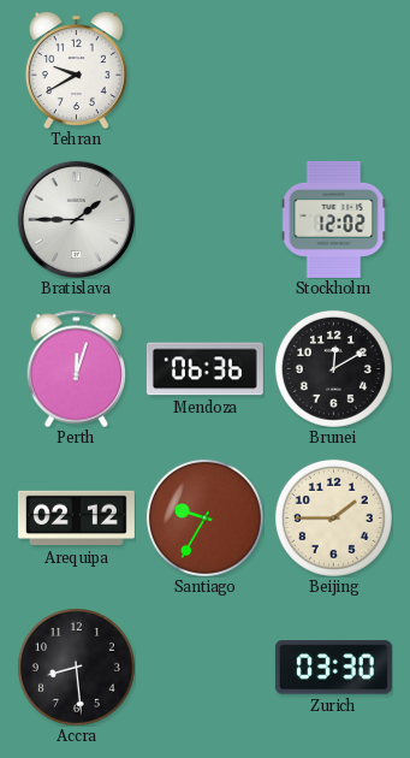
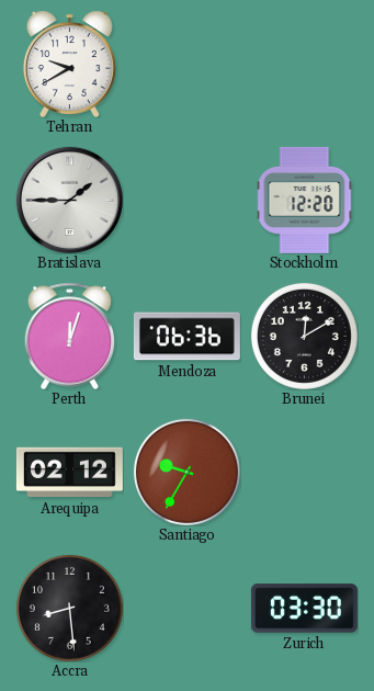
Stockholm: 12:02 -> 12:20 (305, 200)
Beijing: 1:45 -> none (333, 517)
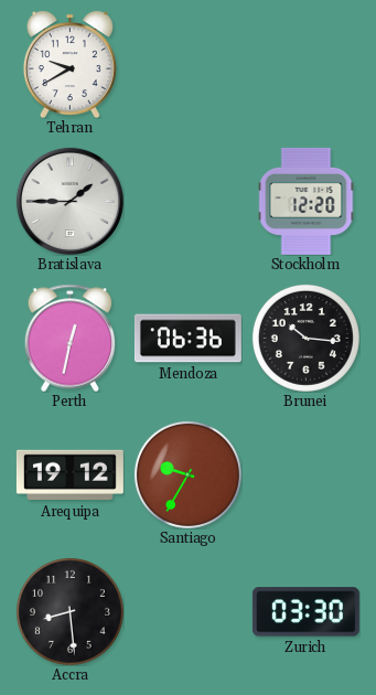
Perth: 12:03 -> 12:32 (71, 338)
Brunei: 12:10 -> 10:16 (305, 338)
Arequipa: 02:12 -> 19:12 (69, 475)
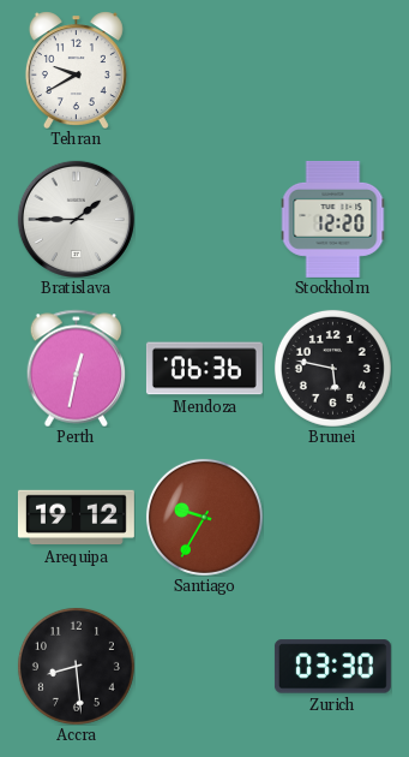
Brunei: 10:16 -> 5:47 (332, 368)
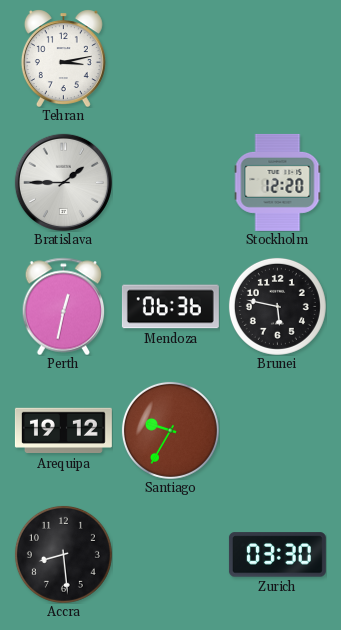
Tehran: 9:40 -> 3:13 (63, 58)
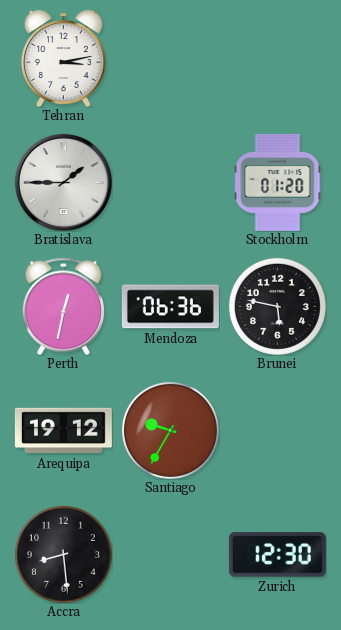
Stockholm: 12:20 -> 01:20 (278, 182)
Zurich: 03:30 -> 12:30 (277, 555)
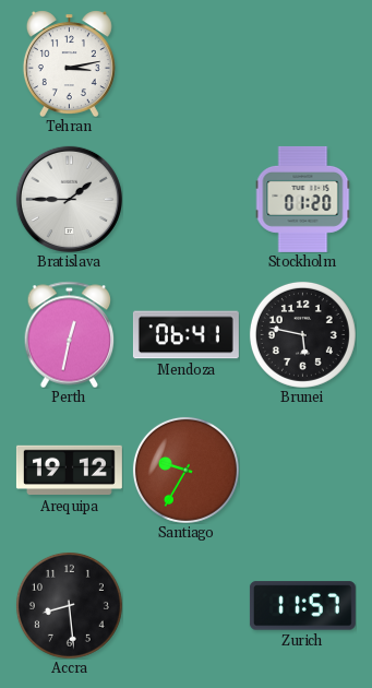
Mendoza: 06:36 -> 06:41 (185, 335)
Zurich: 12:30 -> 11:57 (302, 606)
